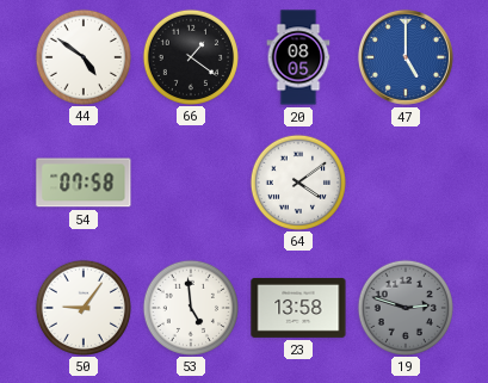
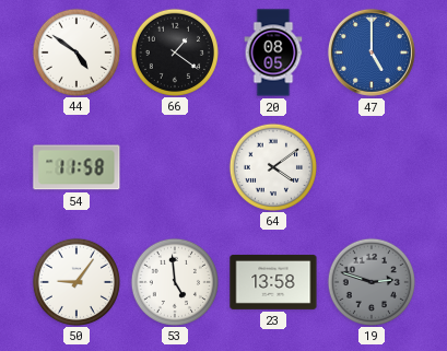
54: 07:58 -> 11:58 (77, 167)
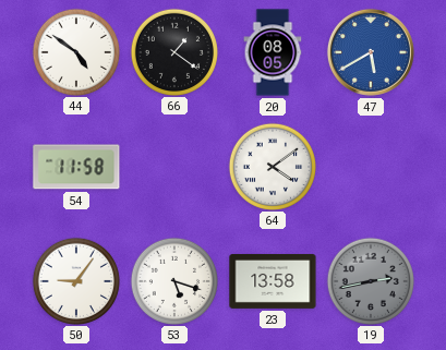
47: 5:00 -> 5:40 (371, 52)
53: 4:59 -> 5:18 (173, 280)
19: 2:48 -> 2:43 (370, 280)
